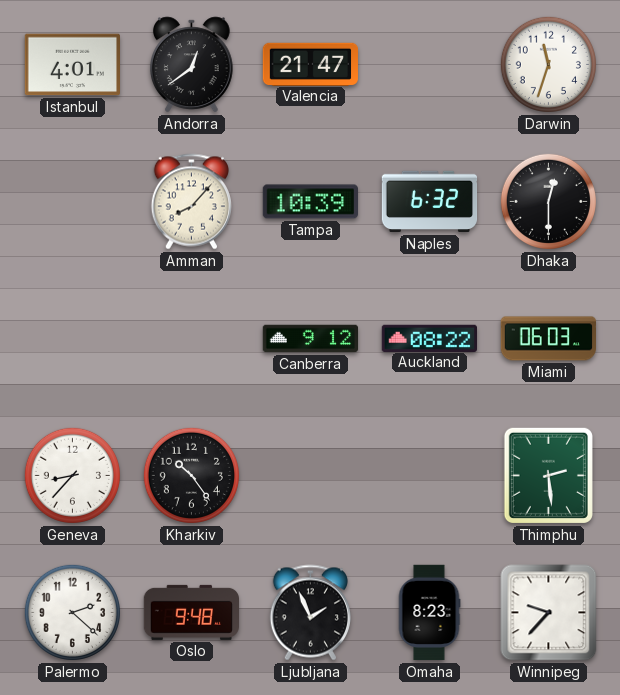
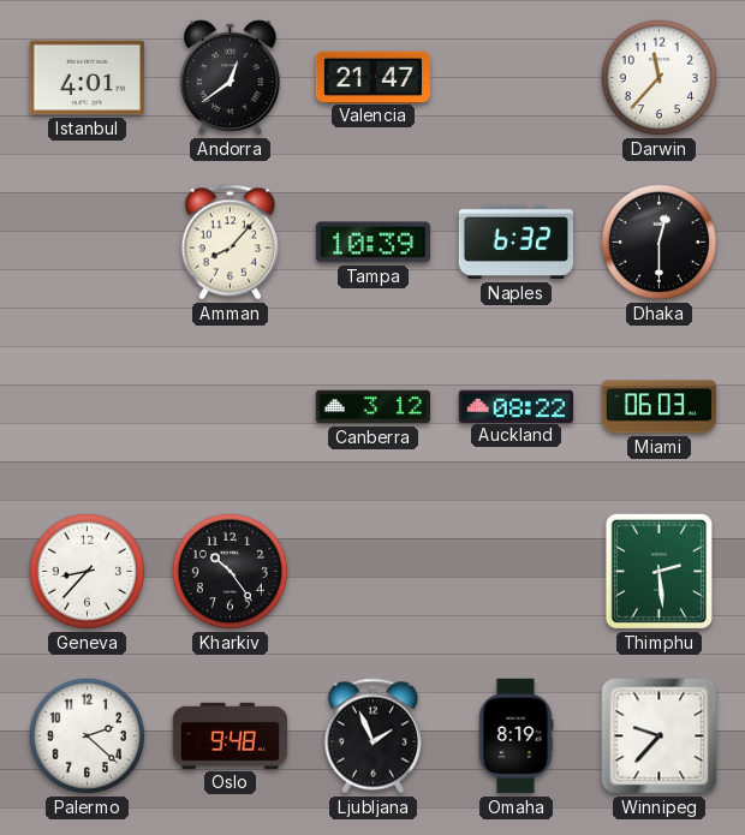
Darwin: 11:33 -> 11:37 (658, 77)
Canberra: 9:12 -> 3:12 (374, 407)
Omaha: 8:23 -> 8:19 (515, 736)
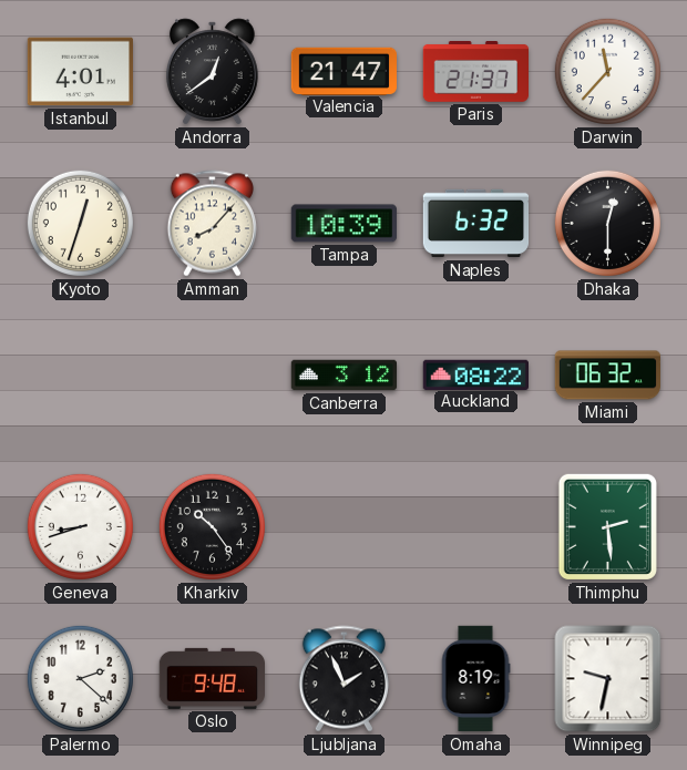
Paris: none -> 21:37 (475, 72)
Kyoto: none -> 12:33 (80, 223)
Miami: 06:03 -> 06:32 (607, 376)
Geneva: 8:37 -> 8:42 (80, 526)
Winnipeg: 9:37 -> 9:32 (608, 679)
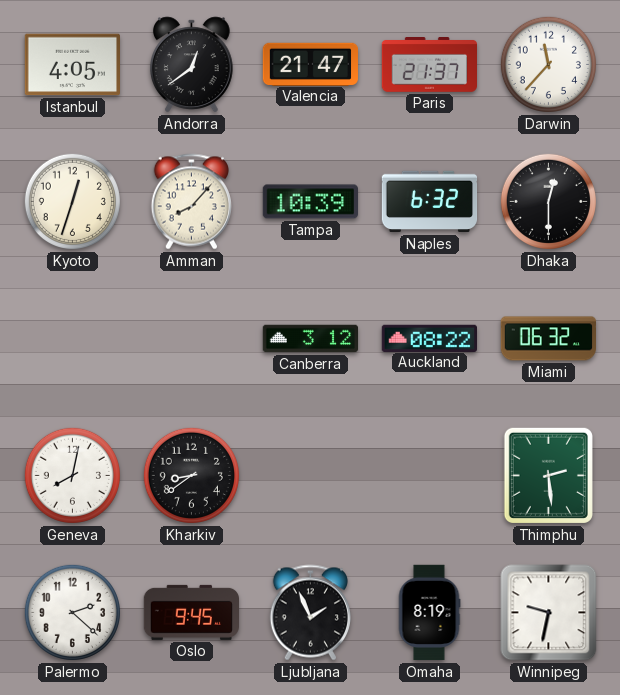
Istanbul: 4:01 -> 4:05 (72, 65)
Geneva: 8:42 -> 8:02 (72, 475)
Kharkiv: 10:24 -> 8:39 (191, 475)
Oslo: 9:48 -> 9:45 (191, 612)
